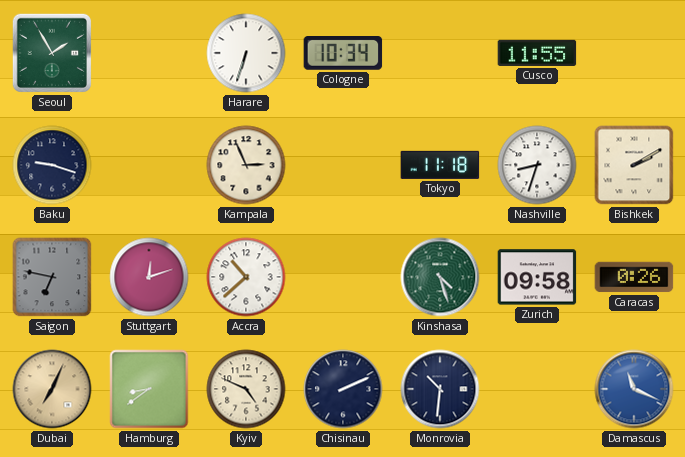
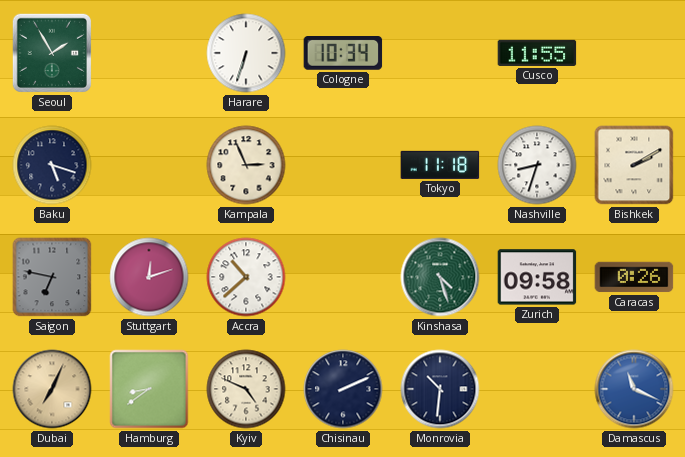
Baku: 9:18 -> 5:18 (52, 165)
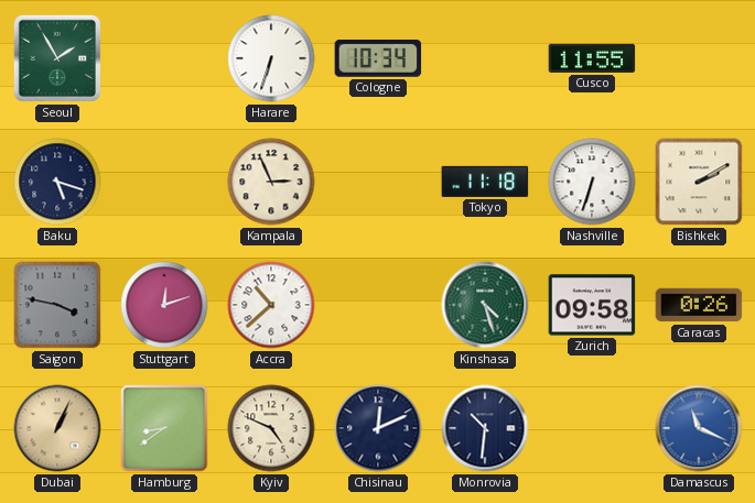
Nashville: 8:33 -> 6:33 (592, 182)
Saigon: 6:47 -> 3:47 (57, 305)
Dubai: 7:04 -> 1:04 (57, 428)
Chisinau: 2:11 -> 12:11 (378, 428)
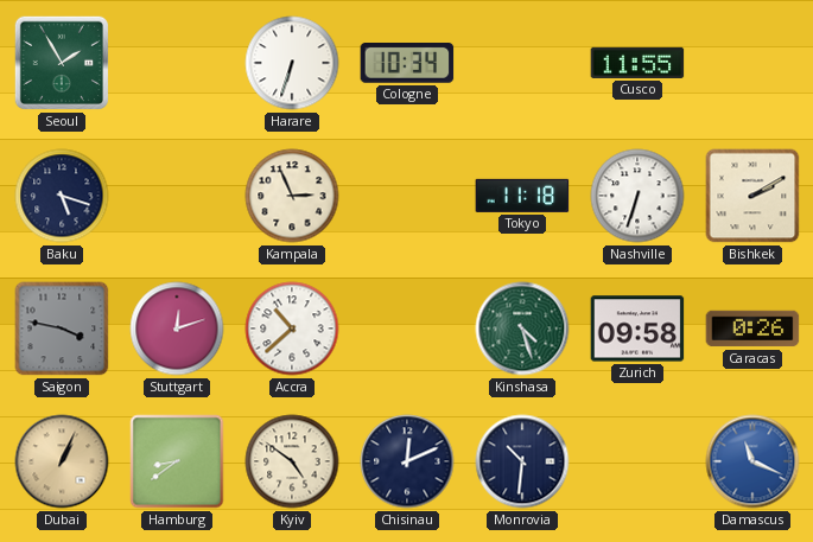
Kyiv: 4:49 -> 4:51 (292, 461)
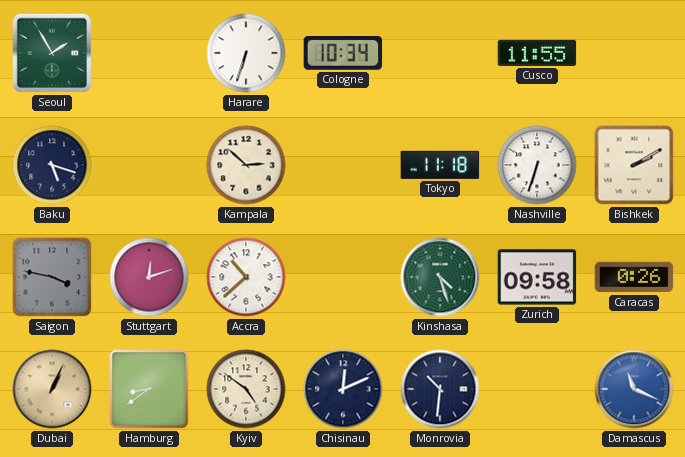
Kampala: 2:56 -> 2:52 (246, 165)
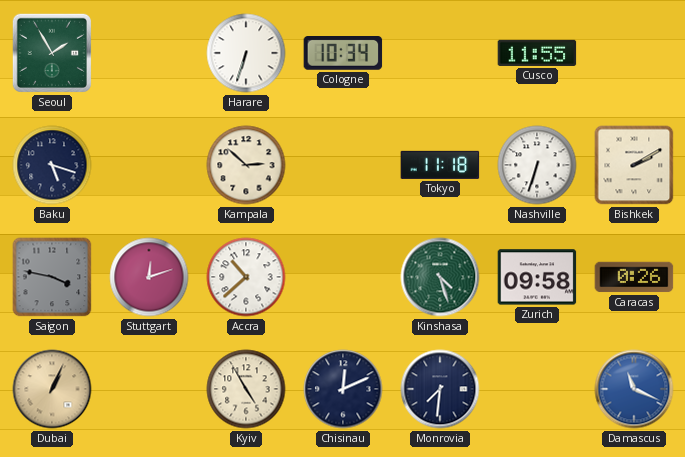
Hamburg: 8:39 -> none (149, 389)
Kyiv: 4:51 -> 4:55 (246, 389)
Monrovia: 10:31 -> 7:31 (440, 389)
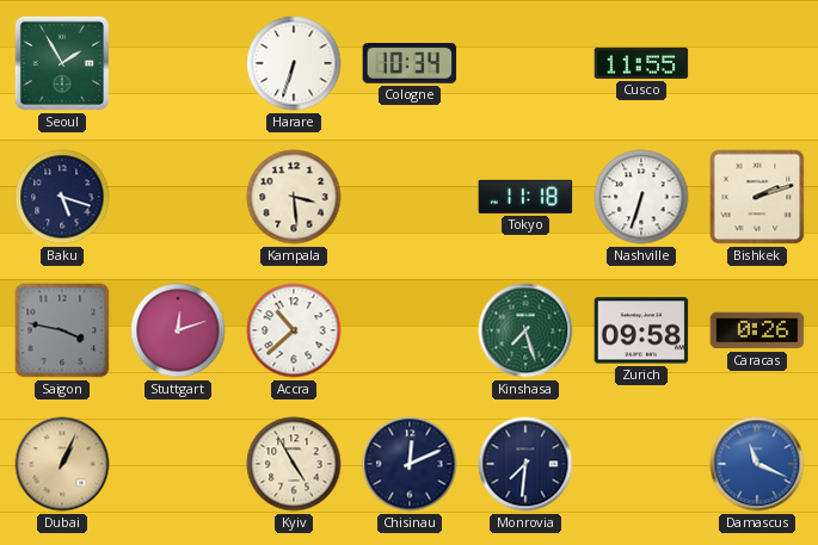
Kampala: 2:52 -> 3:29 (294, 197)
Bishkek: 2:10 -> 2:12 (757, 197)
Kinshasa: 4:27 -> 7:27 (525, 330)
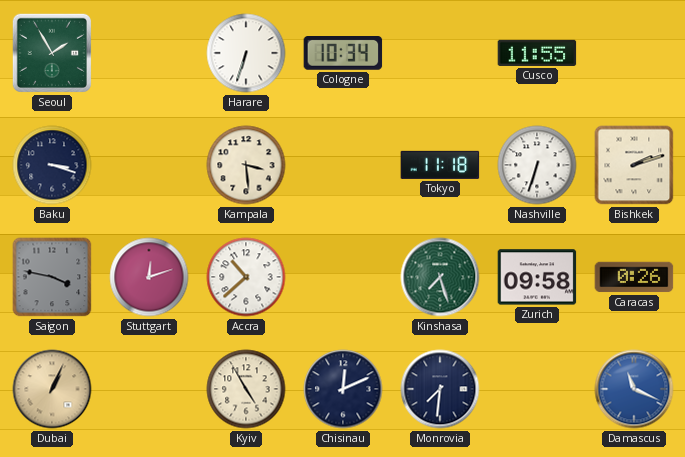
Baku: 5:18 -> 3:18 (52, 165)
